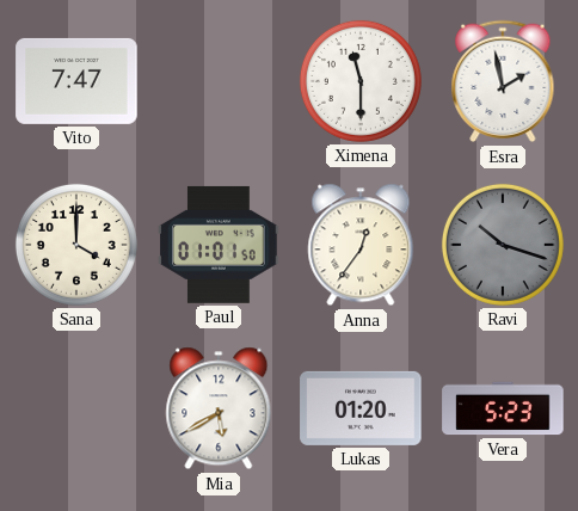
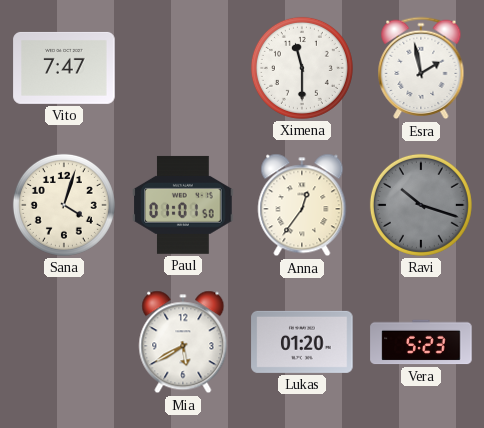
Sana: 4:00 -> 4:03 (64, 205)
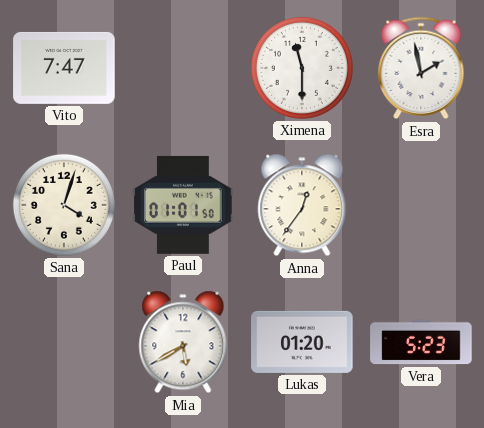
Ravi: 10:18 -> none (421, 205)
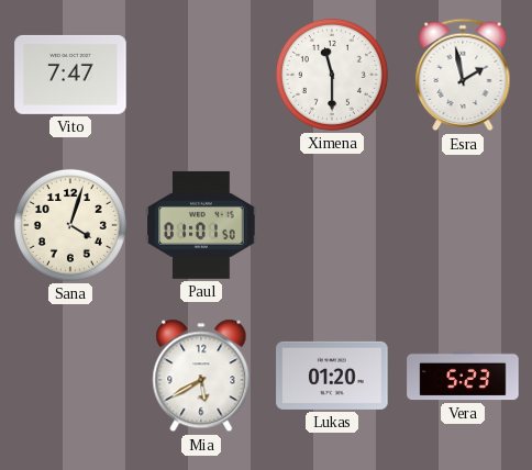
Anna: 12:36 -> none (302, 205)
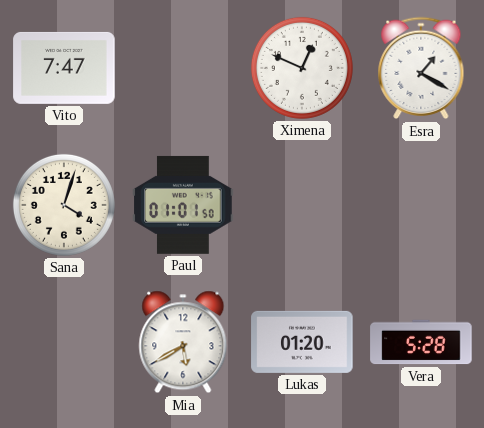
Ximena: 11:30 -> 12:49 (302, 68)
Esra: 1:58 -> 1:20 (421, 68)
Vera: 5:23 -> 5:28 (421, 342)
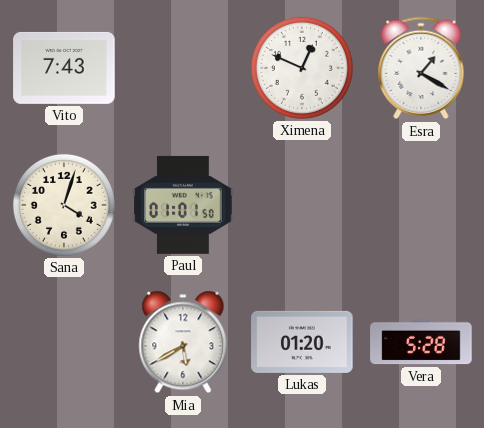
Vito: 7:47 -> 7:43 (64, 68)
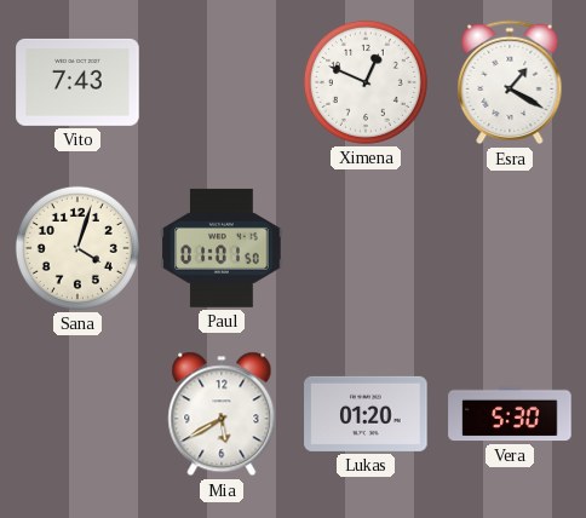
Vera: 5:28 -> 5:30 (510, 414)
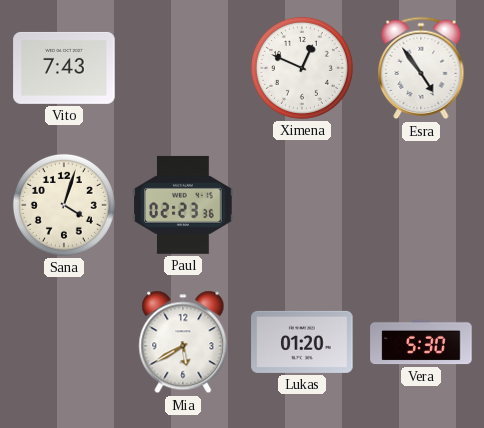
Esra: 1:20 -> 4:54 (421, 68)
Paul: 01:01 -> 02:23 (183, 205)
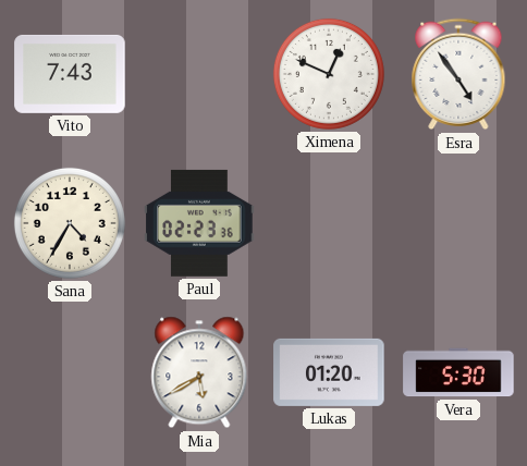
Sana: 4:03 -> 4:35 (70, 223)
